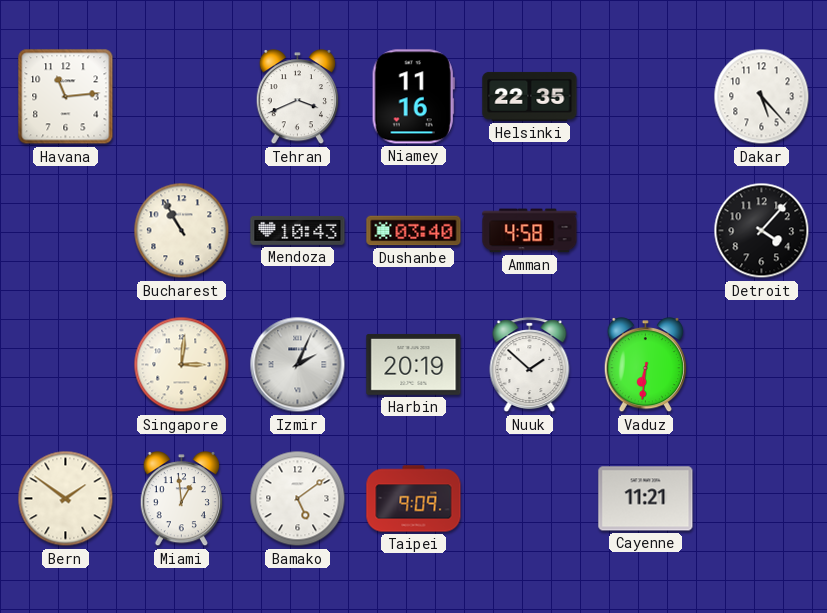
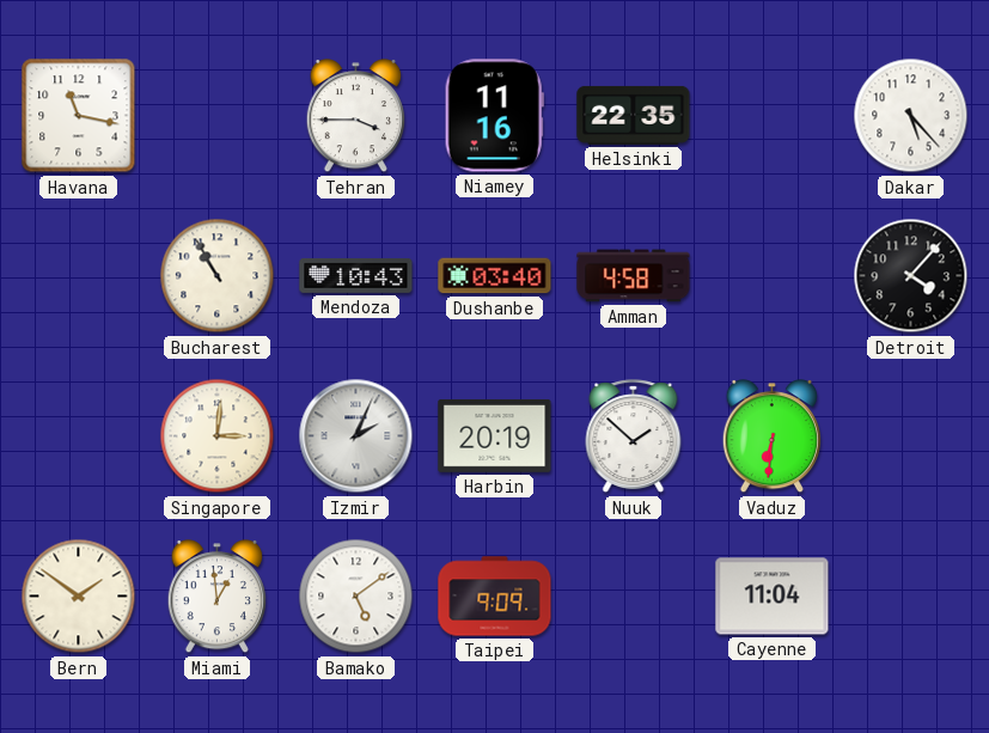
Havana: 11:14 -> 11:17 (79, 116)
Tehran: 3:41 -> 3:45 (355, 116)
Cayenne: 11:21 -> 11:04 (773, 597)
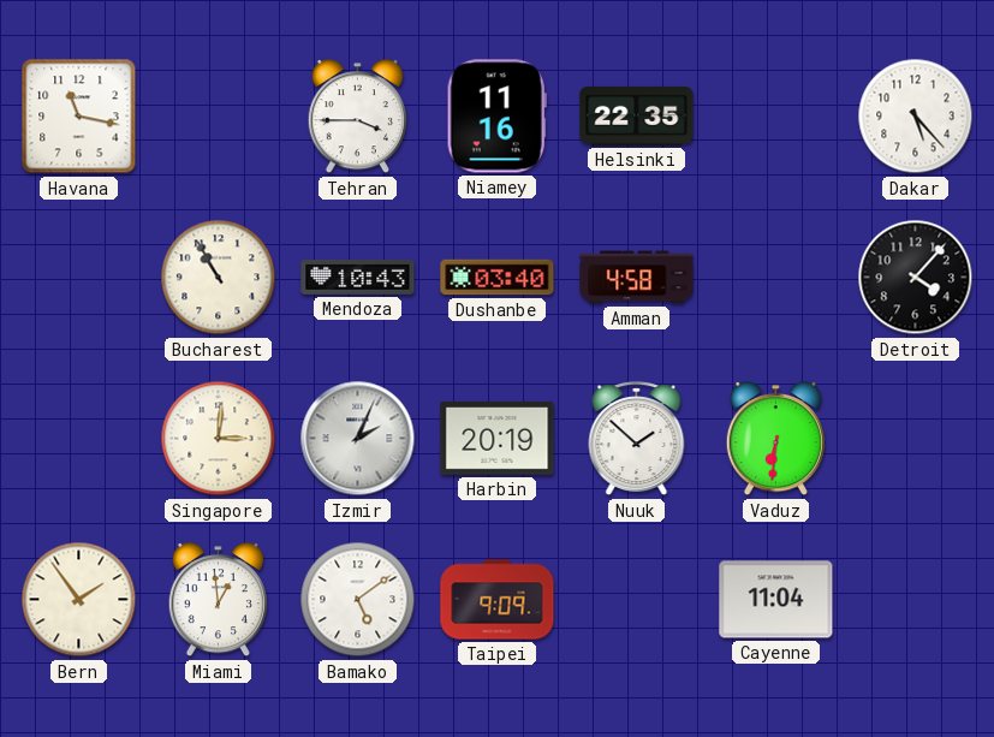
Bern: 1:51 -> 1:54 (79, 600)
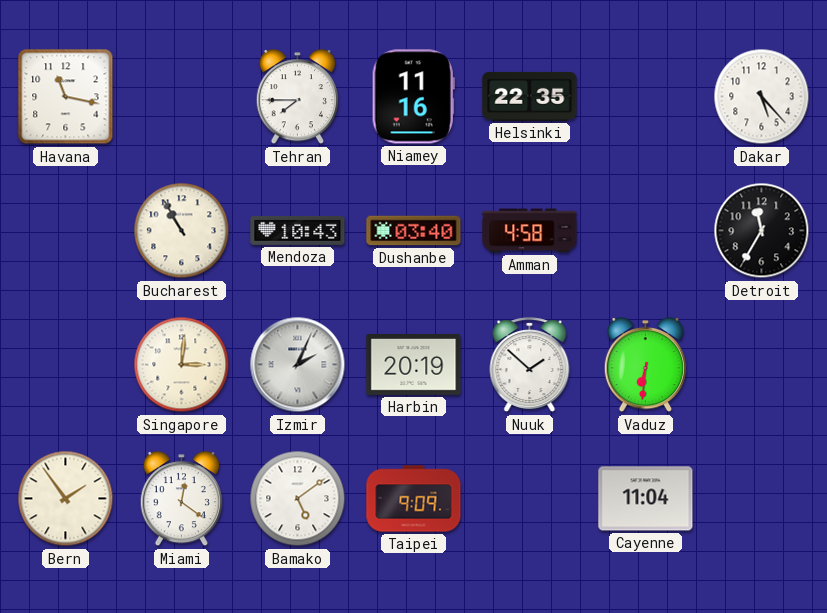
Tehran: 3:45 -> 7:45 (297, 97)
Detroit: 4:07 -> 11:35 (762, 231)
Miami: 12:59 -> 12:21 (181, 499)
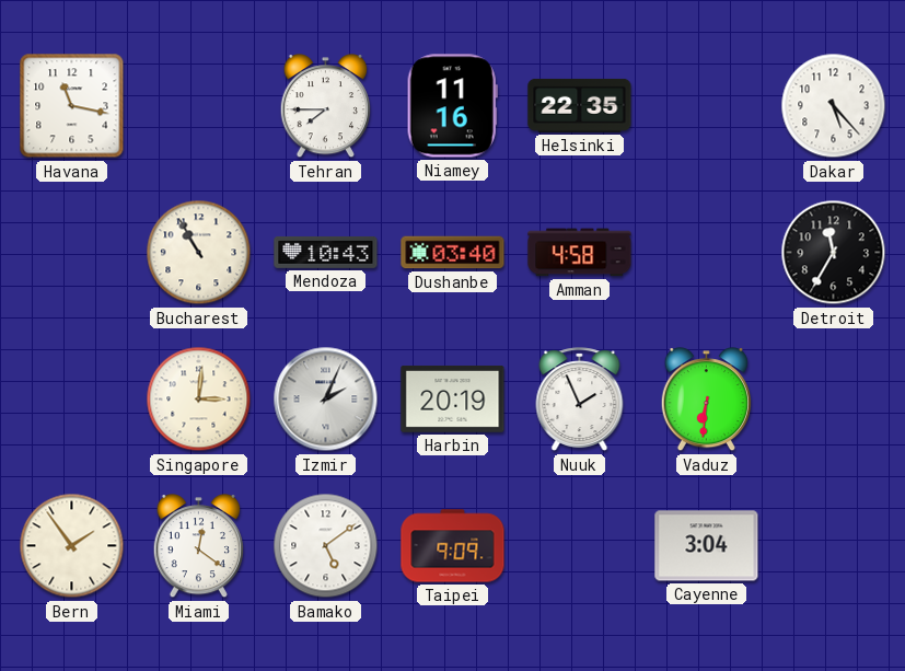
Nuuk: 1:52 -> 1:56 (580, 400)
Cayenne: 11:04 -> 3:04 (707, 546)
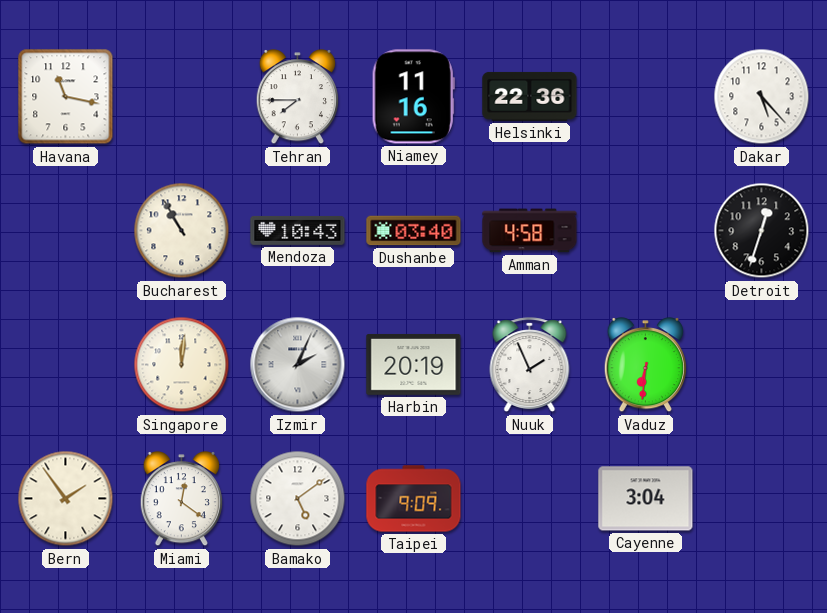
Helsinki: 22:35 -> 22:36 (530, 96)
Detroit: 11:35 -> 12:33 (762, 231)
Singapore: 3:01 -> 12:01 (182, 365)
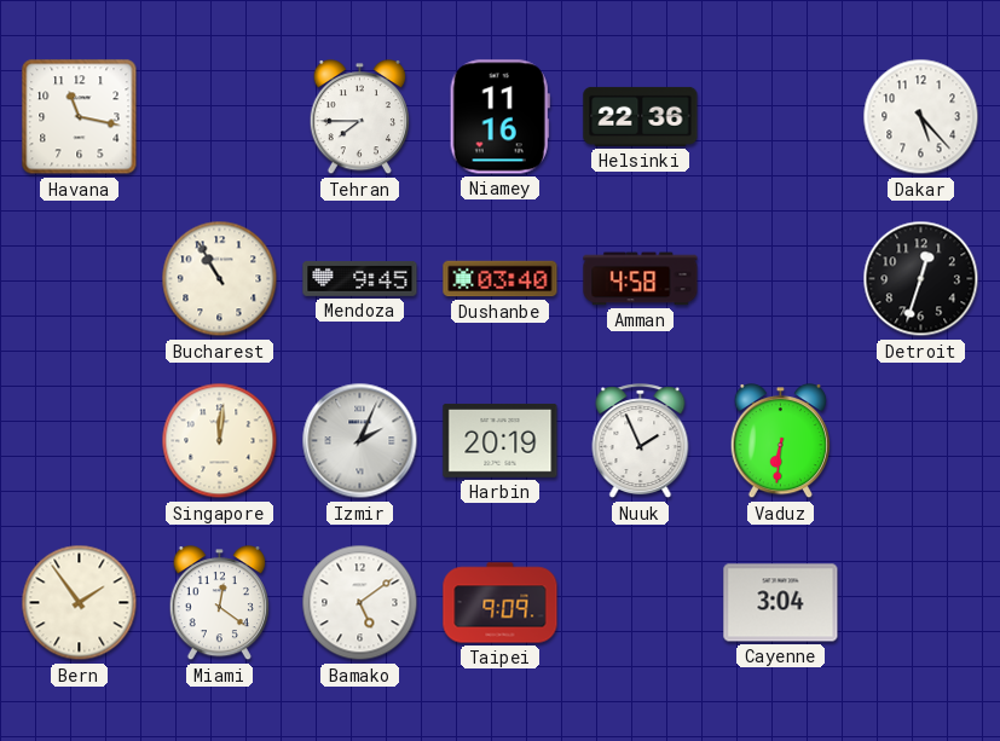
Mendoza: 10:43 -> 9:45 (360, 278)
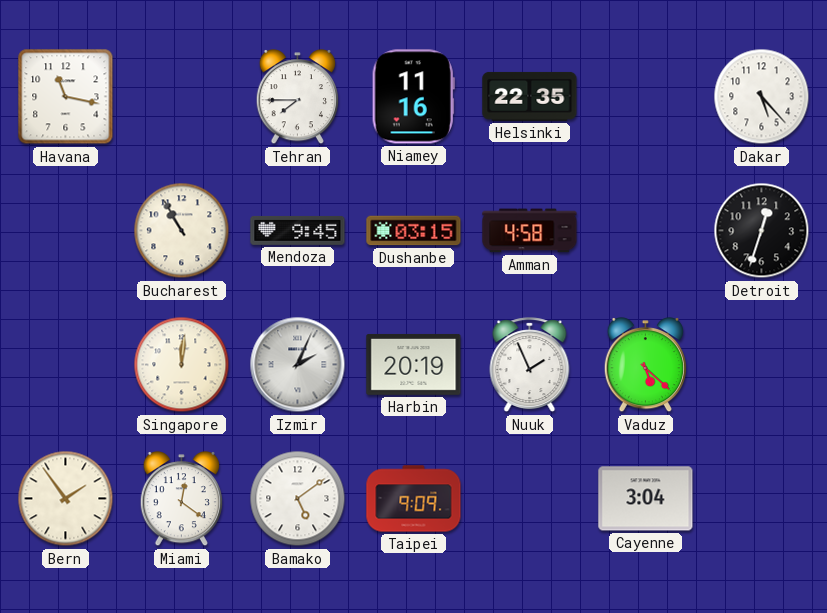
Helsinki: 22:36 -> 22:35 (530, 96)
Dushanbe: 03:40 -> 03:15 (414, 231)
Vaduz: 6:31 -> 5:22 (645, 365)
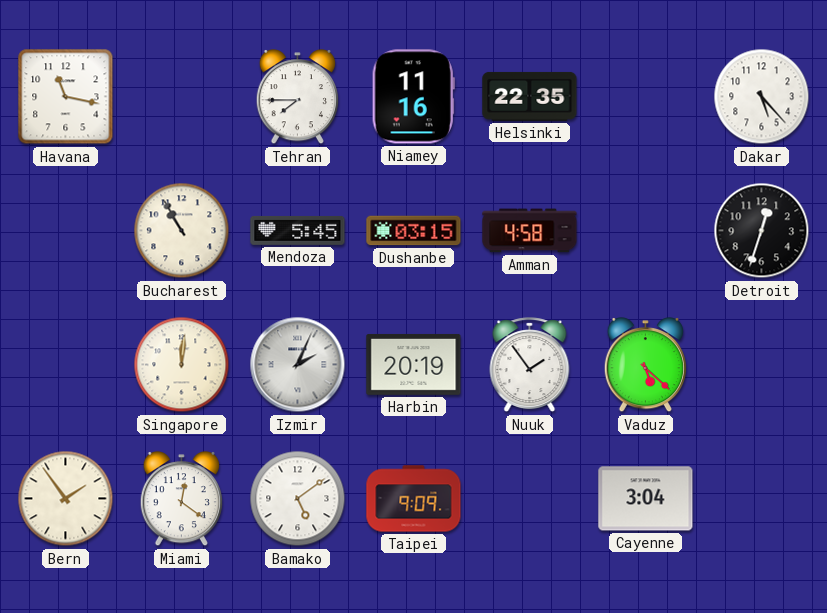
Mendoza: 9:45 -> 5:45 (298, 230)
Nuuk: 1:56 -> 1:54 (530, 365)
